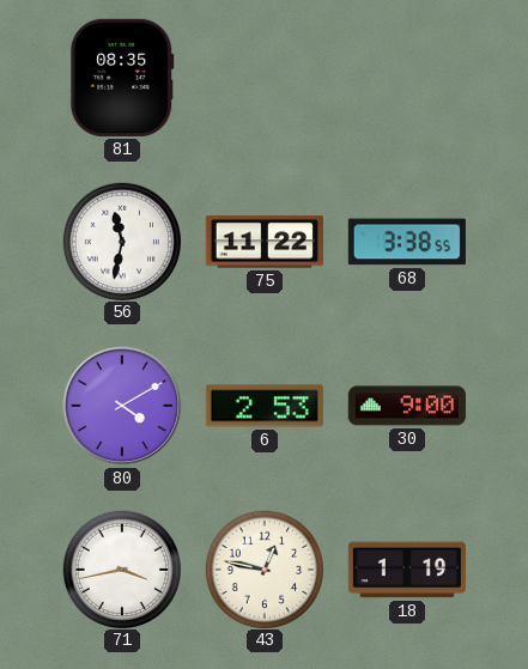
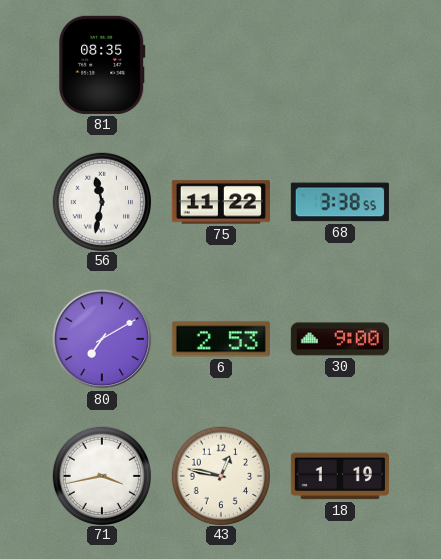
80: 4:10 -> 7:10 (102, 339)
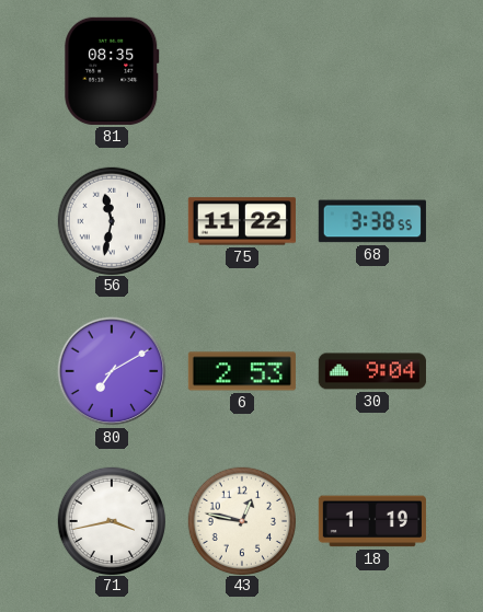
30: 9:00 -> 9:04 (372, 371)
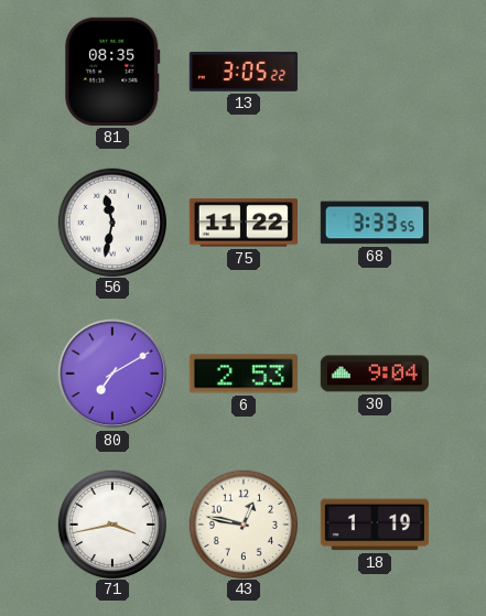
13: none -> 3:05 (244, 72)
68: 3:38 -> 3:33 (375, 223)
